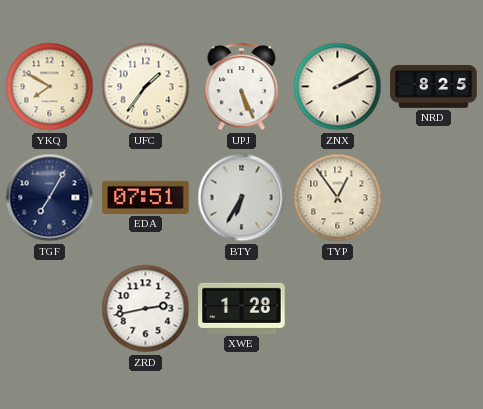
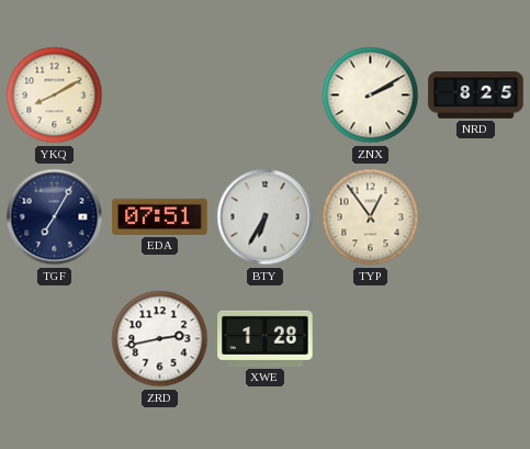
YKQ: 7:50 -> 8:10 (55, 96)
UFC: 1:36 -> none (146, 87)
UPJ: 5:26 -> none (242, 87)
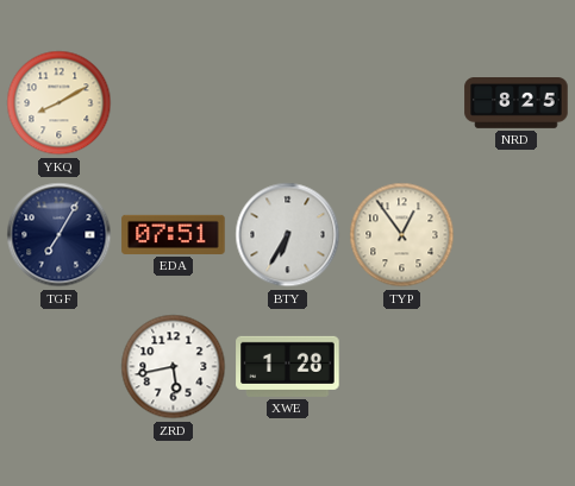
ZNX: 2:10 -> none (371, 96)
ZRD: 2:43 -> 5:43 (174, 367)
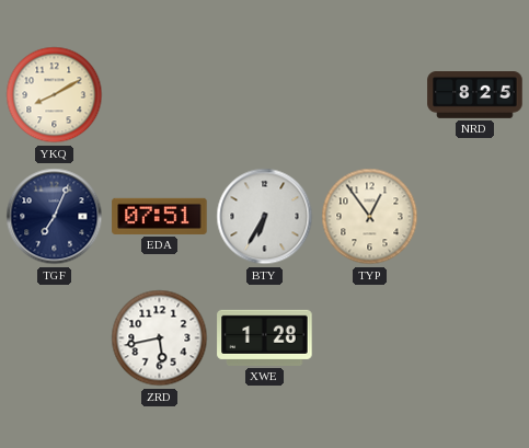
TGF: 7:05 -> 7:04 (55, 217)
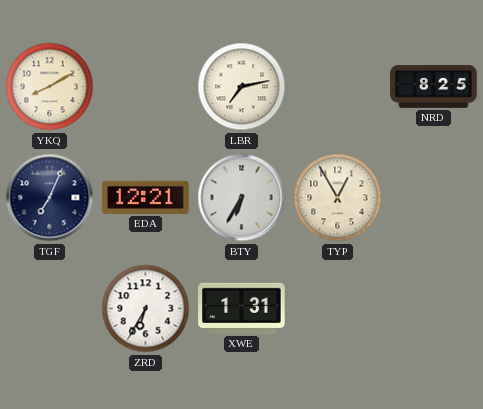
LBR: none -> 7:13 (242, 87)
EDA: 07:51 -> 12:21 (146, 197)
TYP: 12:54 -> 12:55 (338, 198)
ZRD: 5:43 -> 6:35 (146, 309)
XWE: 1:28 -> 1:31 (242, 308)
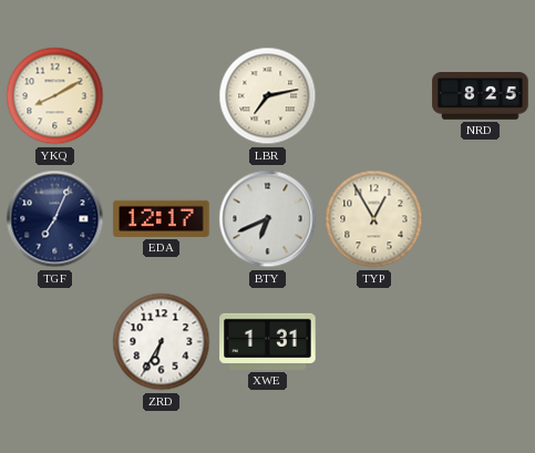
EDA: 12:21 -> 12:17 (162, 218)
BTY: 6:35 -> 6:41 (268, 219)
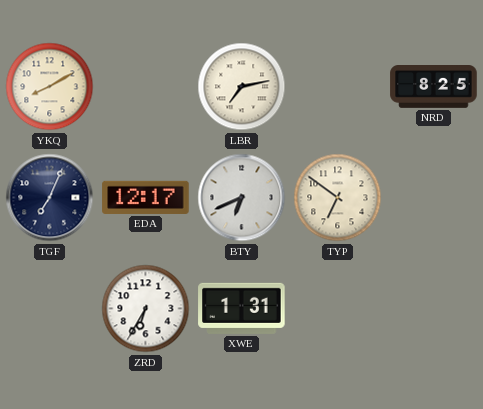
TYP: 12:55 -> 6:51 (338, 198)
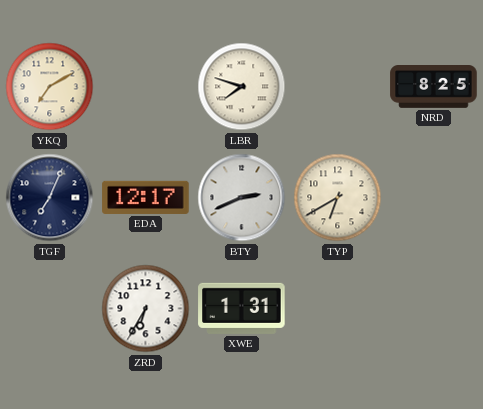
YKQ: 8:10 -> 7:10 (50, 87)
LBR: 7:13 -> 7:48 (242, 87)
BTY: 6:41 -> 2:41 (242, 198)
TYP: 6:51 -> 6:40 (338, 198)
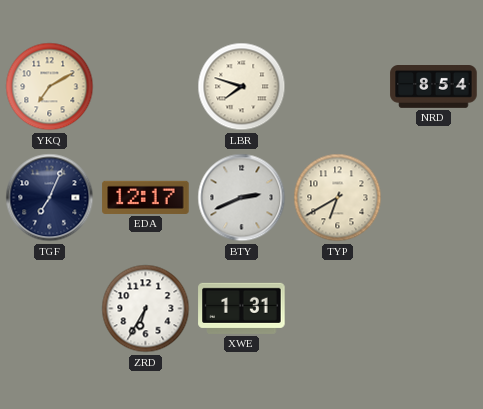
NRD: 8:25 -> 8:54 (434, 87)
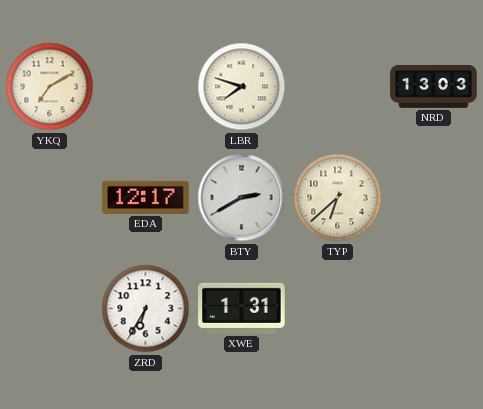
NRD: 8:54 -> 13:03 (434, 87)
TGF: 7:04 -> none (50, 198)
BTY: 2:41 -> 2:40 (242, 198)
TYP: 6:40 -> 6:38 (338, 198)
